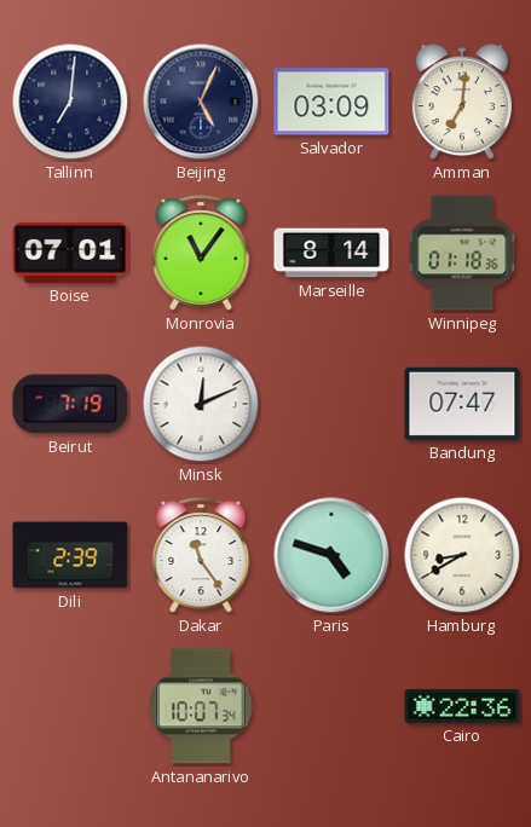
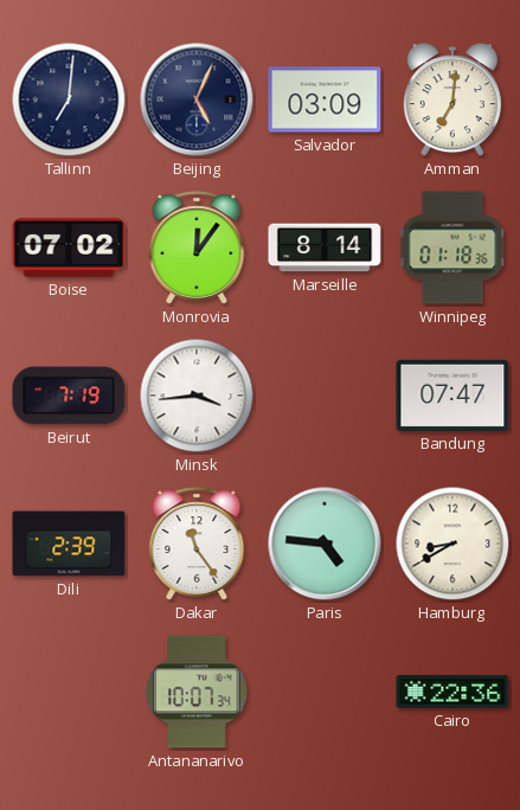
Boise: 07:01 -> 07:02 (69, 247)
Monrovia: 11:06 -> 12:06 (197, 247)
Minsk: 12:11 -> 3:44 (197, 396)
Paris: 4:48 -> 4:46 (325, 544)
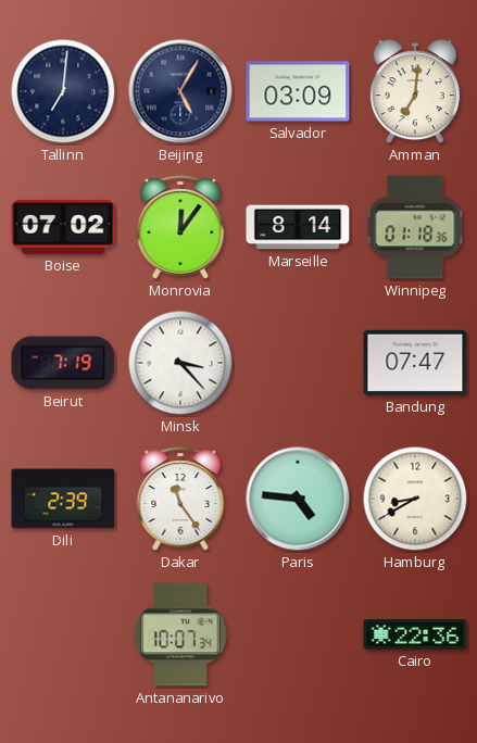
Beijing: 5:04 -> 5:05 (180, 91)
Minsk: 3:44 -> 3:23 (180, 363)
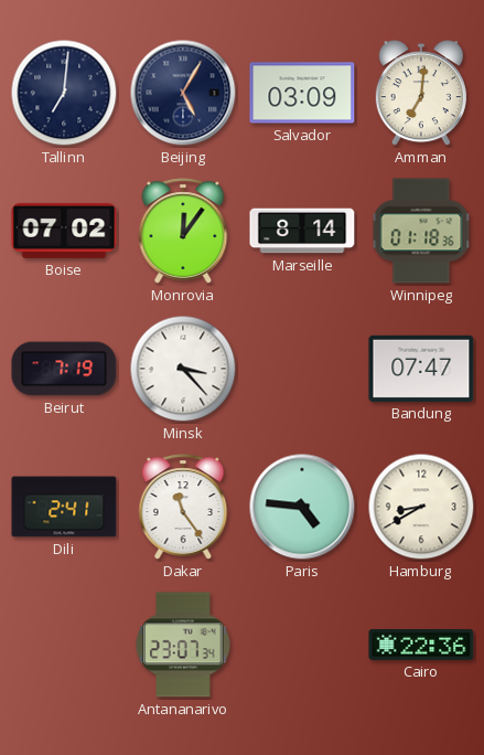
Dili: 2:39 -> 2:41 (64, 507)
Antananarivo: 10:07 -> 23:07 (183, 645)
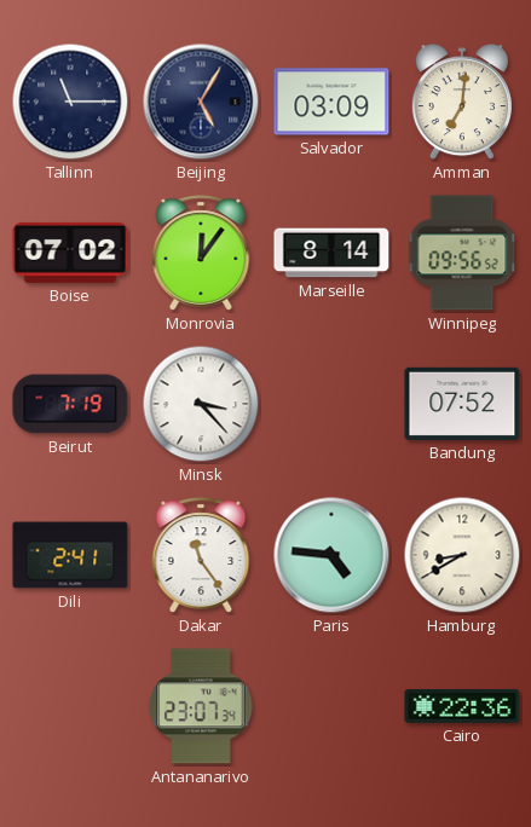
Tallinn: 7:01 -> 11:15 (70, 102)
Winnipeg: 01:18 -> 09:56 (462, 253)
Bandung: 07:47 -> 07:52 (462, 404)
